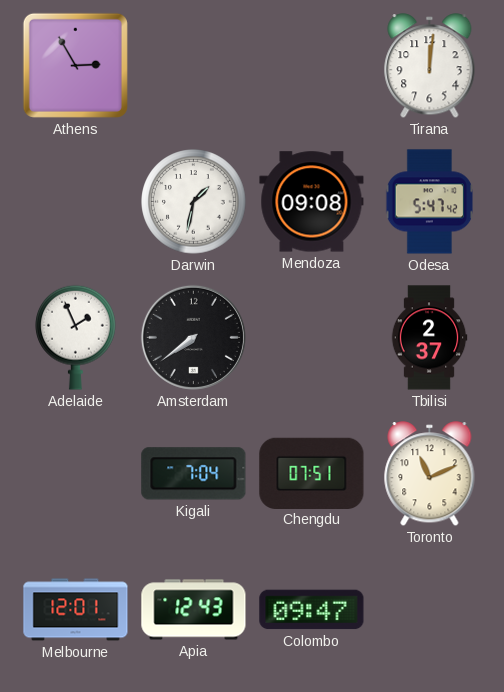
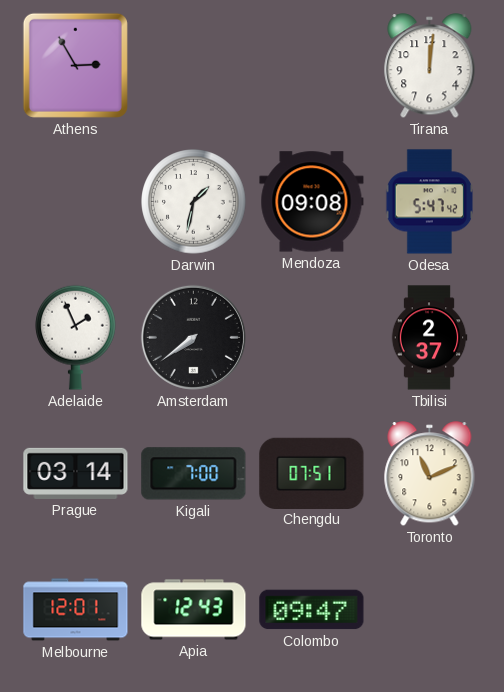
Prague: none -> 03:14 (76, 473)
Kigali: 7:04 -> 7:00 (194, 474)
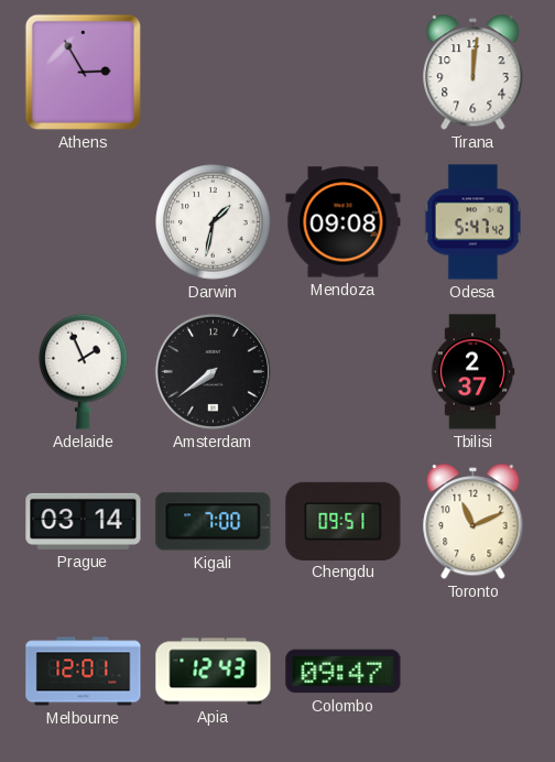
Chengdu: 07:51 -> 09:51 (344, 521)
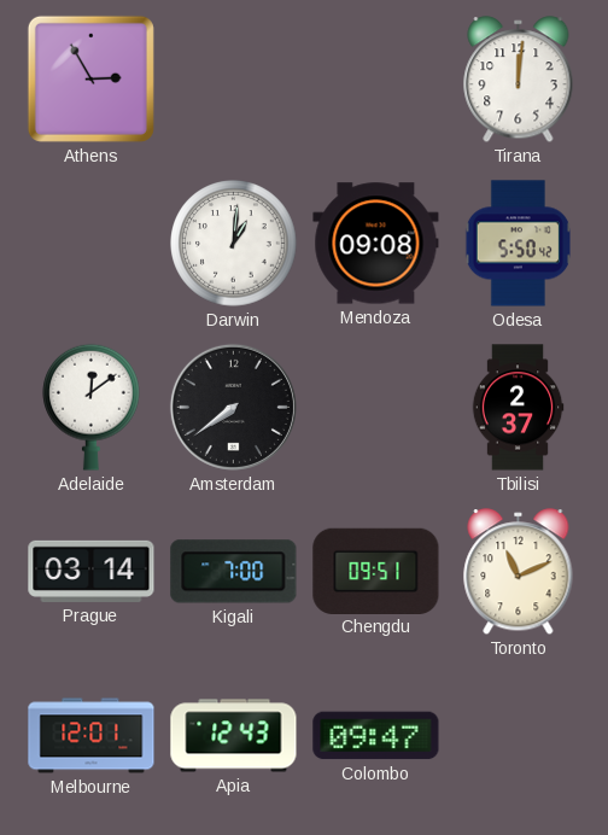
Darwin: 1:32 -> 1:01 (234, 244)
Odesa: 5:47 -> 5:50 (518, 244)
Adelaide: 1:56 -> 12:09 (92, 407)
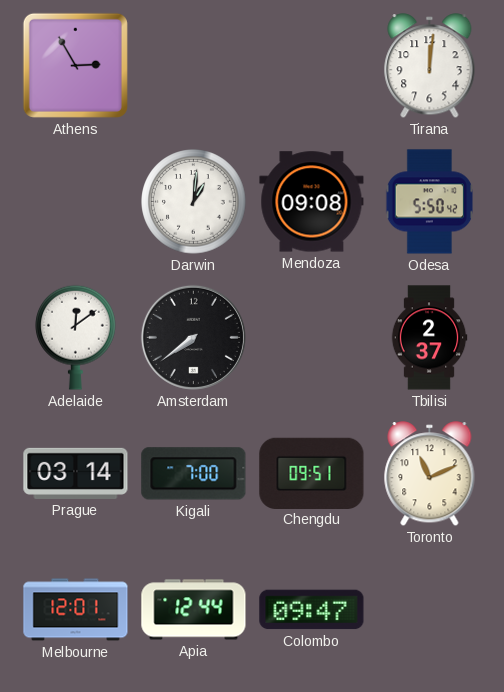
Apia: 12:43 -> 12:44 (194, 610)
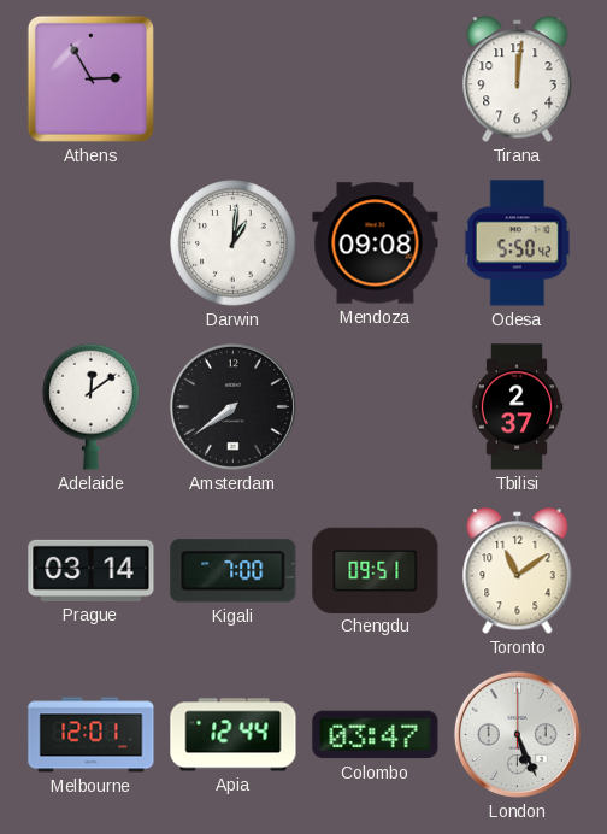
Toronto: 11:11 -> 11:09 (518, 571)
Colombo: 09:47 -> 03:47 (376, 735)
London: none -> 5:26 (517, 734)
